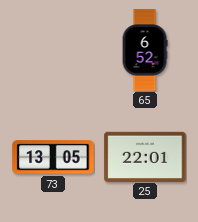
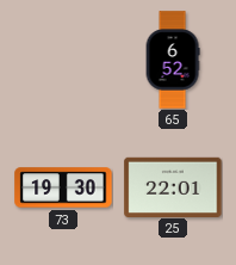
73: 13:05 -> 19:30 (63, 187)
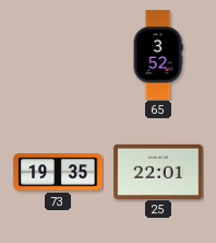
65: 6:52 -> 3:52 (158, 55)
73: 19:30 -> 19:35 (58, 172)
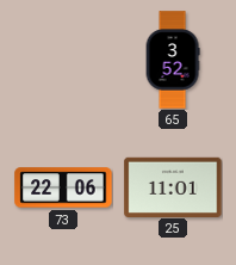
73: 19:35 -> 22:06 (63, 187)
25: 22:01 -> 11:01 (173, 186)
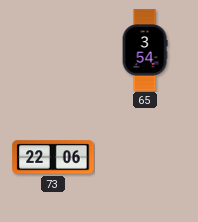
65: 3:52 -> 3:54 (145, 50)
25: 11:01 -> none (173, 186)
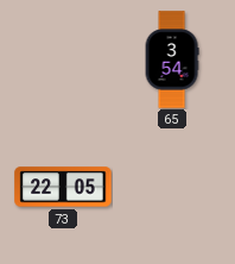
73: 22:06 -> 22:05 (63, 187)
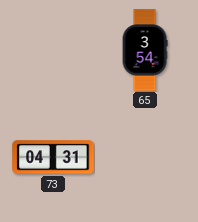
73: 22:05 -> 04:31 (53, 157)
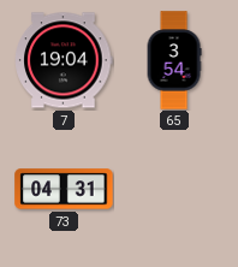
7: none -> 19:04 (64, 60)
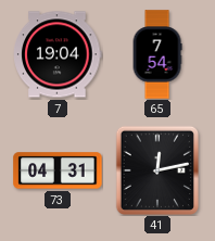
65: 3:54 -> 7:54 (157, 54)
41: none -> 12:13 (157, 170)
